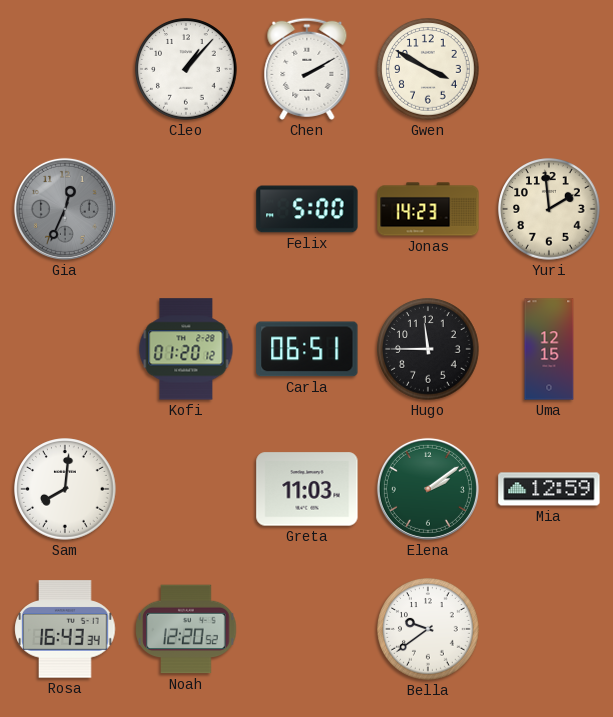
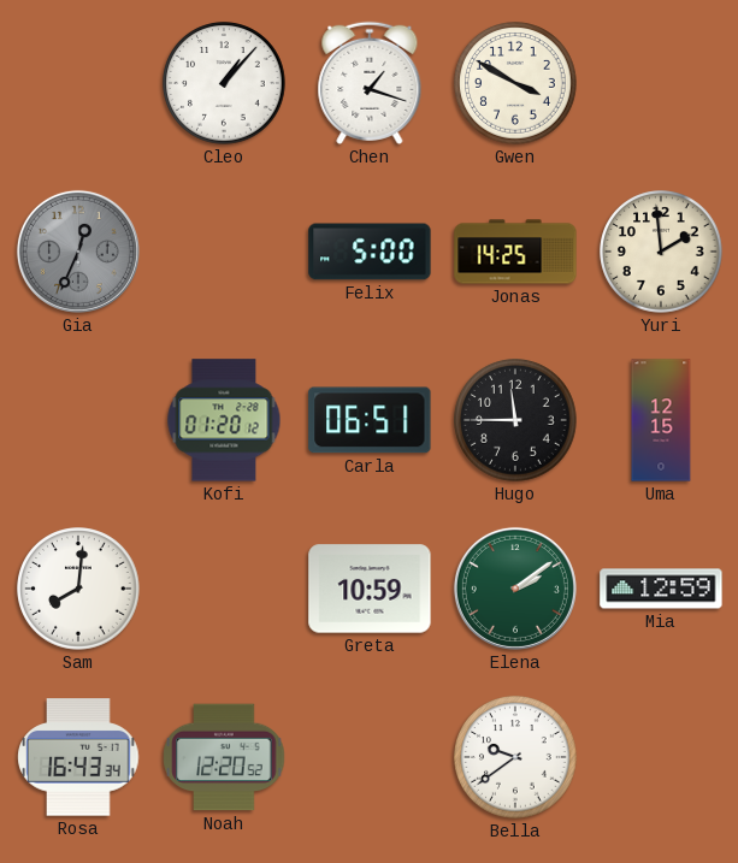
Chen: 2:10 -> 1:18 (370, 83)
Jonas: 14:23 -> 14:25 (515, 252)
Greta: 11:03 -> 10:59 (370, 589)
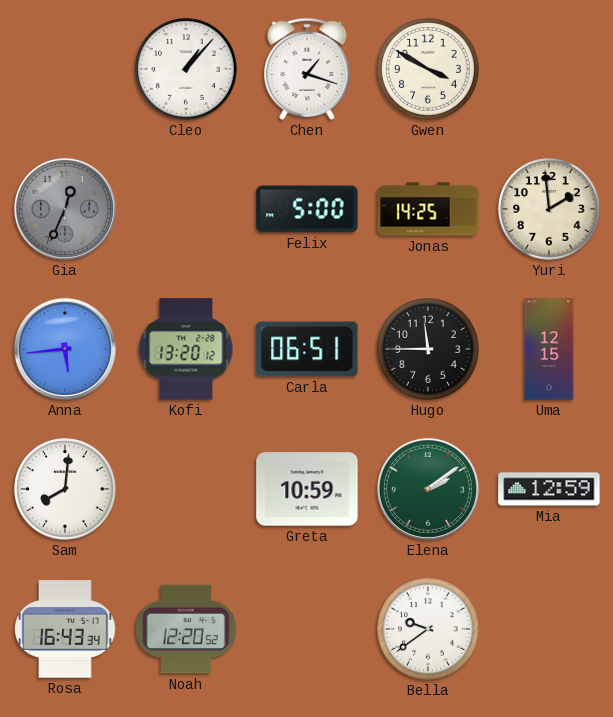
Anna: none -> 5:44 (65, 349)
Kofi: 01:20 -> 13:20 (186, 349)
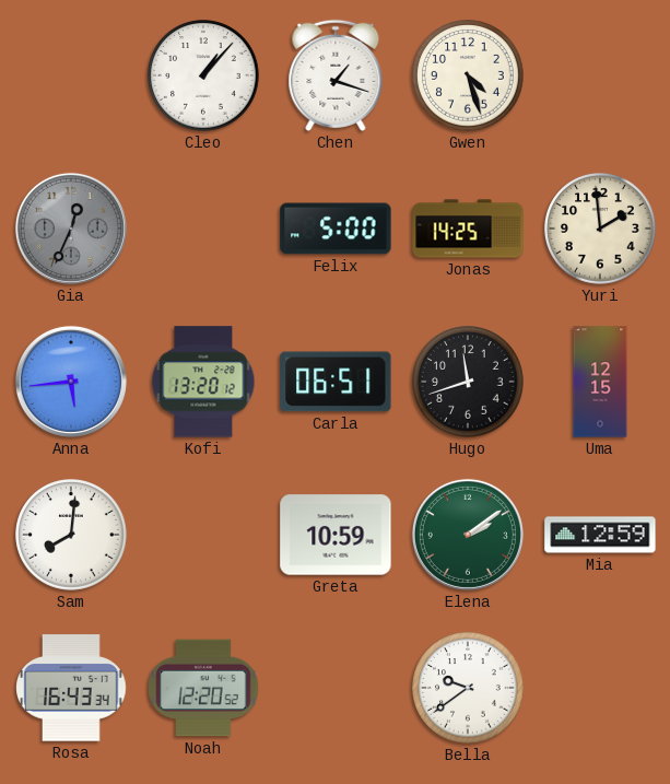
Gwen: 3:50 -> 4:27 (468, 75)
Hugo: 11:45 -> 11:42 (468, 382)
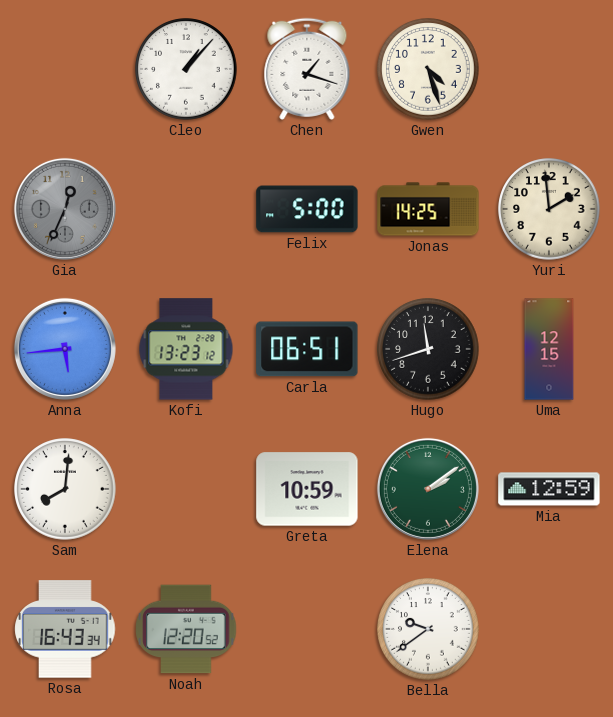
Kofi: 13:20 -> 13:23 (186, 349)
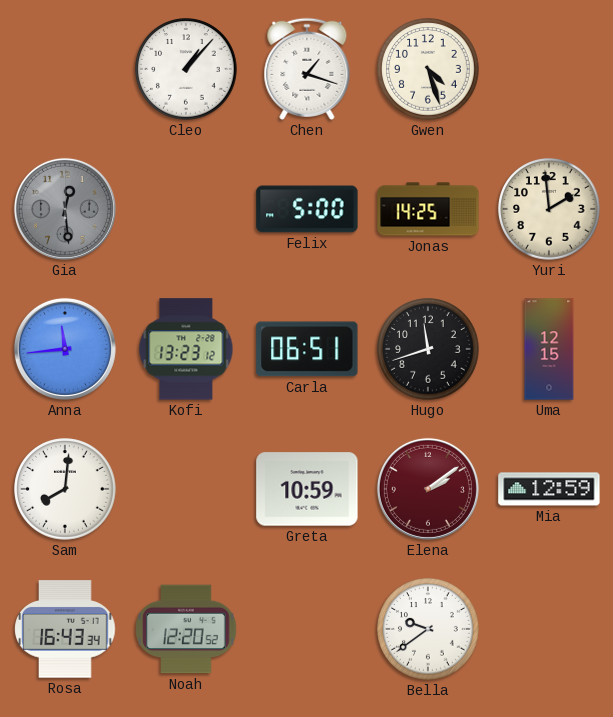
Gia: 12:34 -> 12:29 (65, 209)
Anna: 5:44 -> 11:44 (65, 349)
Elena dial: green -> burgundy (428, 489)
